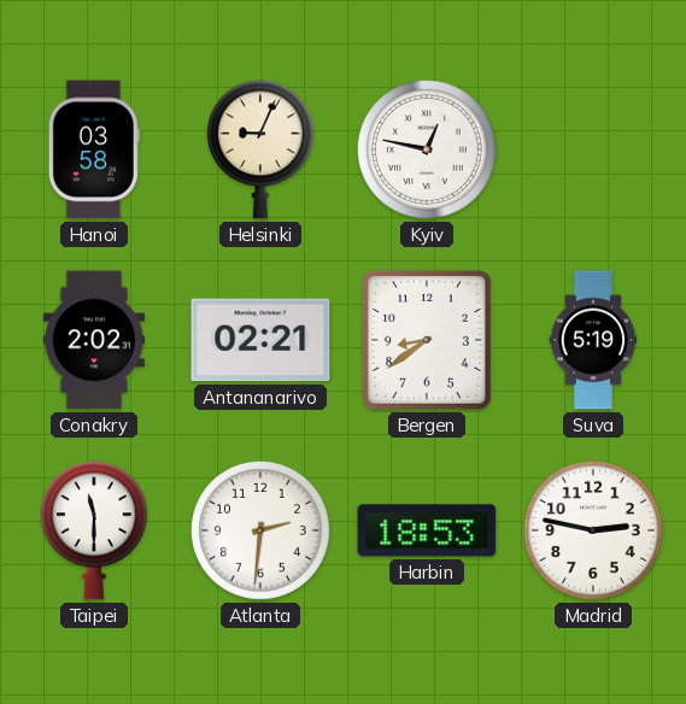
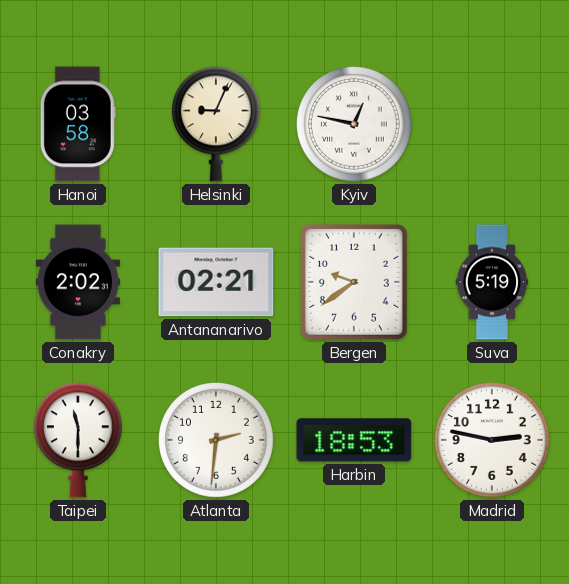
Bergen: 8:39 -> 9:39 (354, 282)
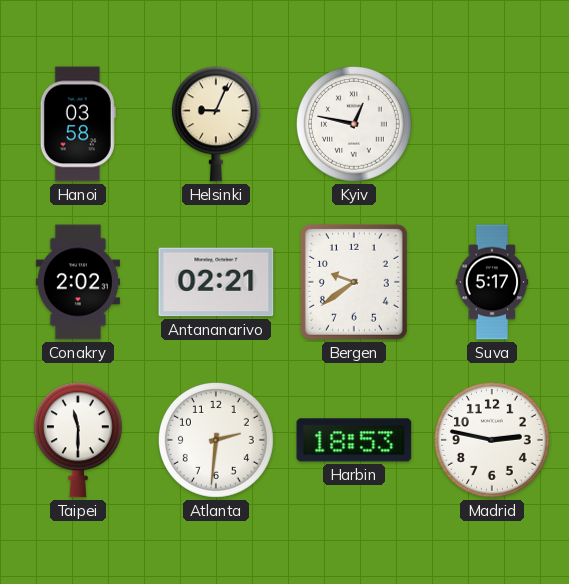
Suva: 5:19 -> 5:17 (492, 282)
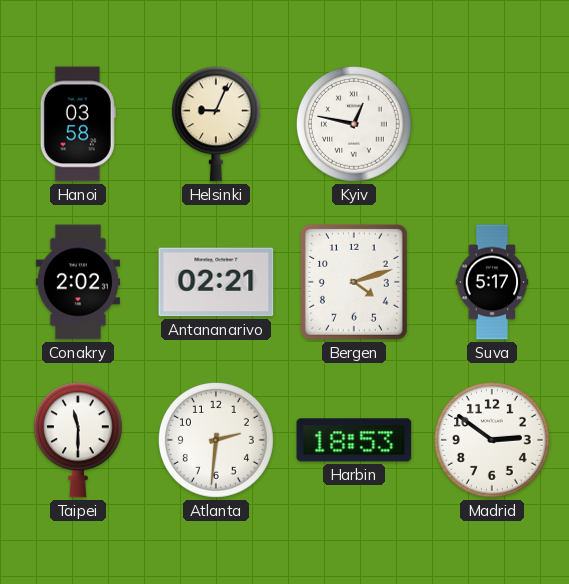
Bergen: 9:39 -> 4:12 (354, 282)
Madrid: 2:47 -> 2:51 (492, 440)
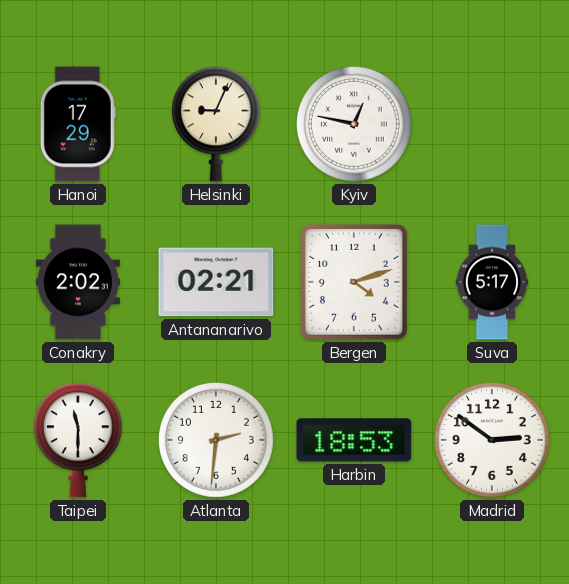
Hanoi: 03:58 -> 17:29 (78, 124)
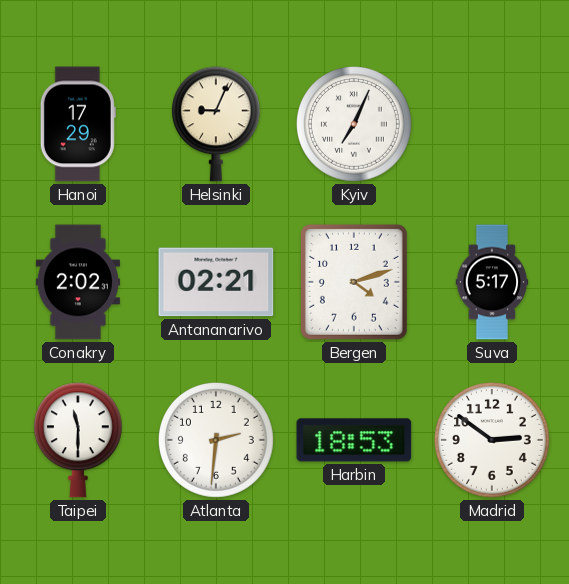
Kyiv: 12:47 -> 7:04 (354, 124)
